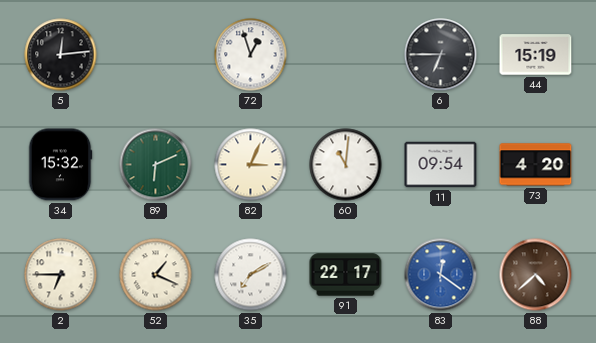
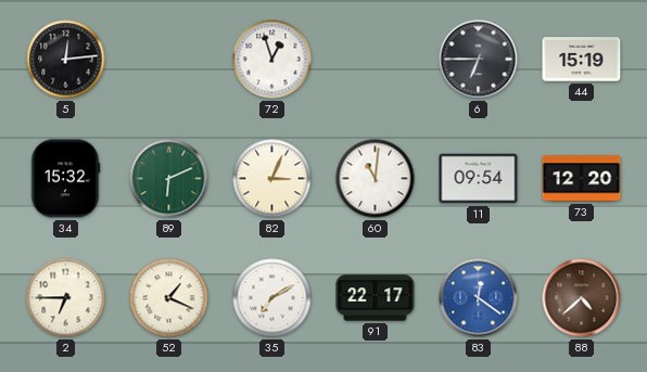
73: 4:20 -> 12:20 (582, 179)
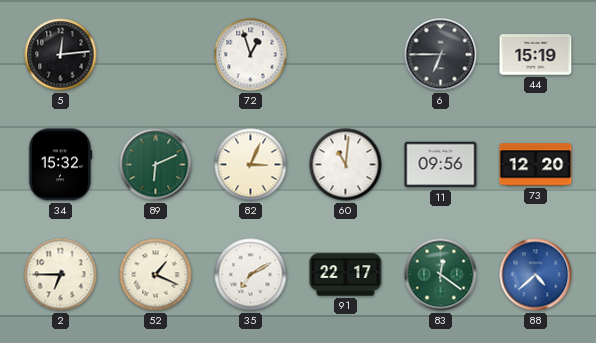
11: 09:54 -> 09:56 (441, 165)
83 dial: blue -> green (441, 275)
88 dial: brown -> blue (536, 275)
